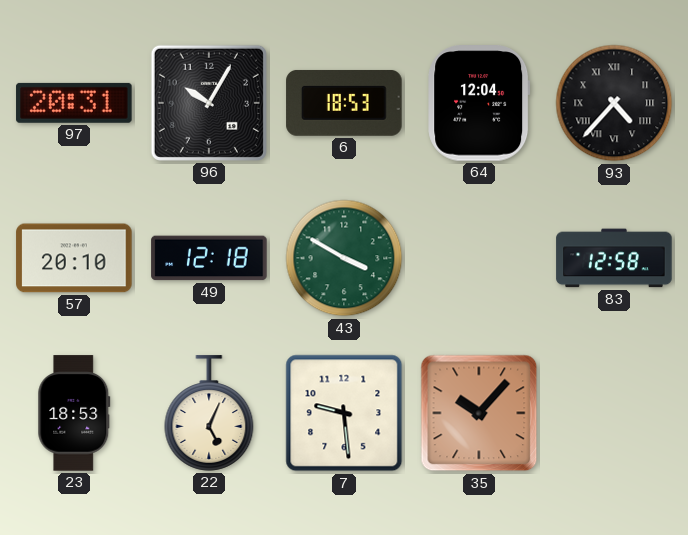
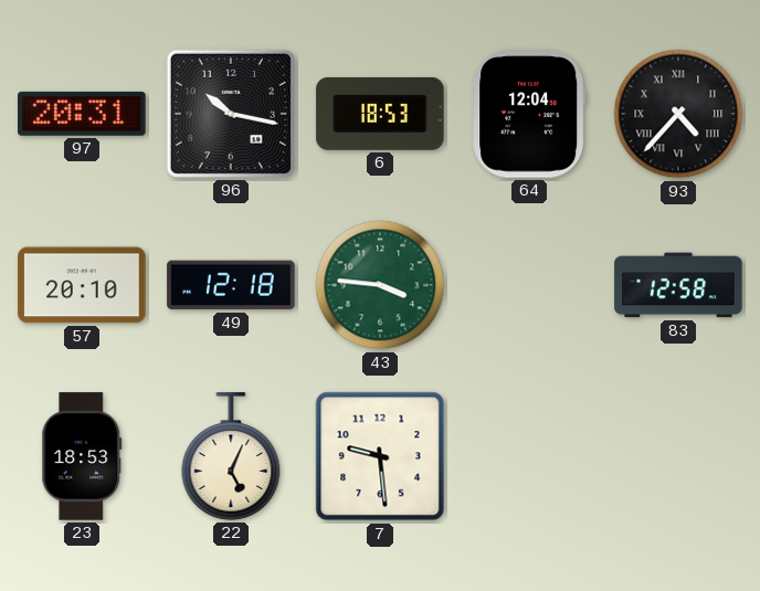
96: 10:05 -> 10:17 (231, 114)
43: 3:50 -> 3:46 (380, 285)
35: 10:07 -> none (479, 413)
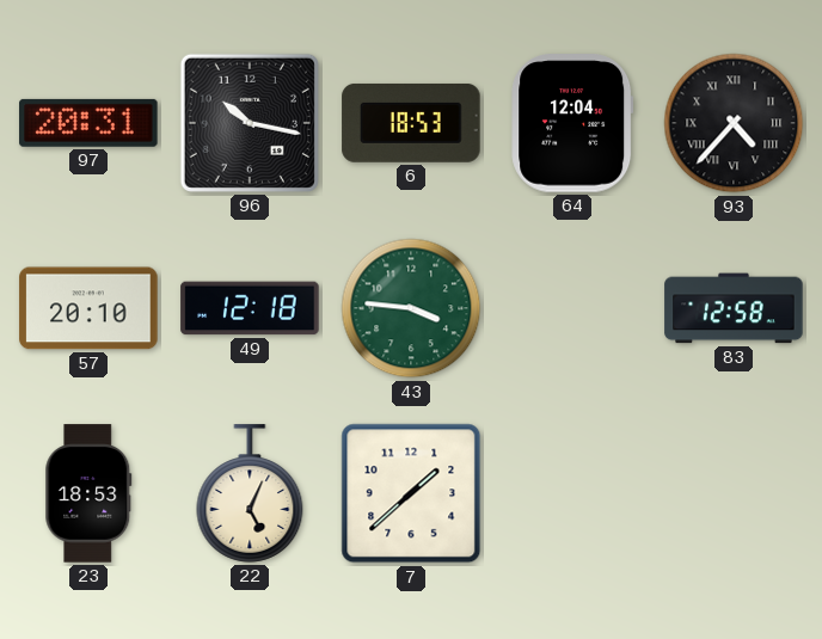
7: 9:29 -> 1:38 (411, 493)
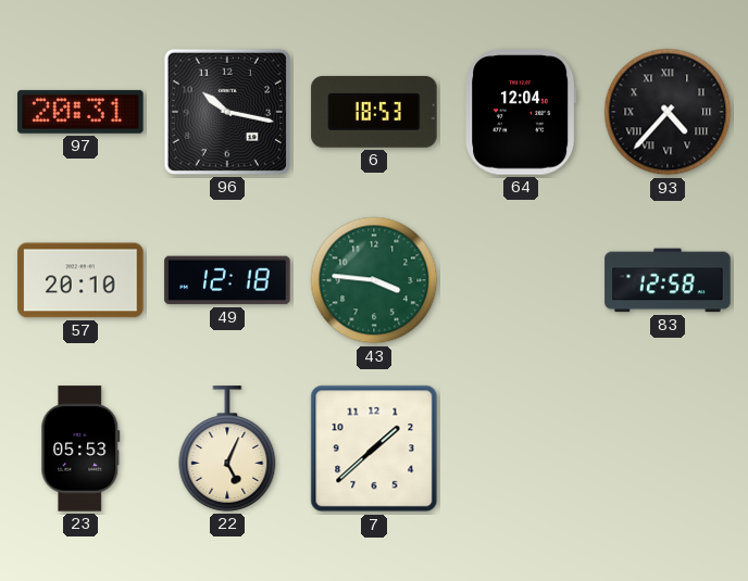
23: 18:53 -> 05:53 (80, 449)
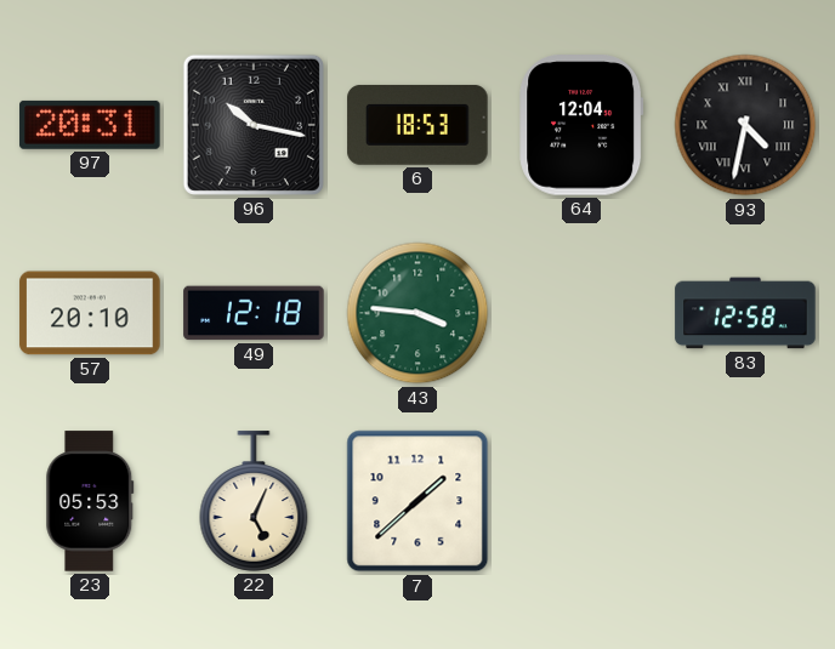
93: 4:37 -> 4:32 (745, 125)
